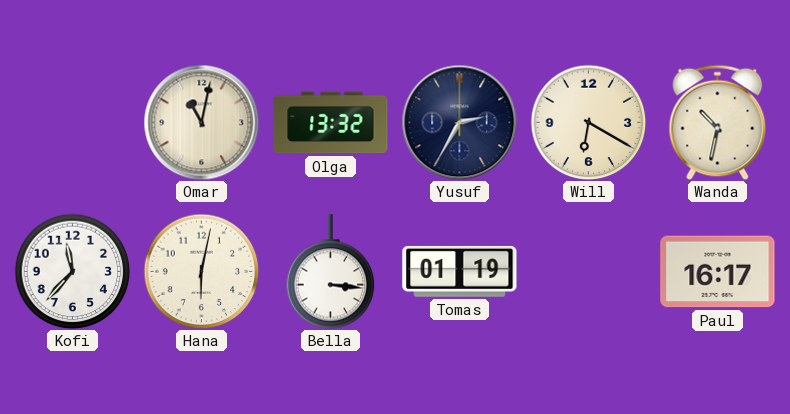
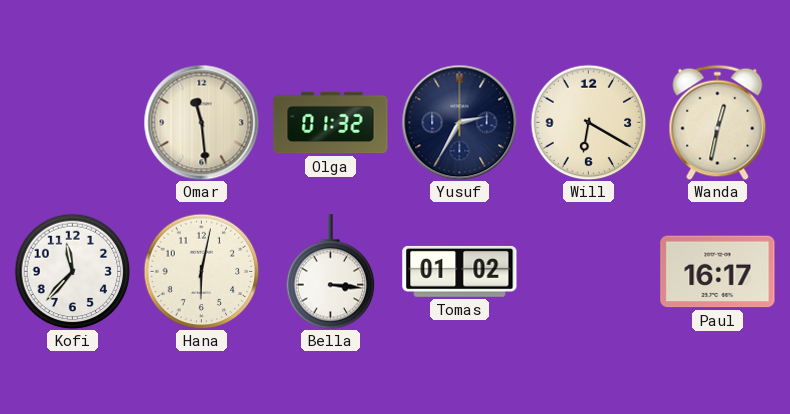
Omar: 11:02 -> 11:29 (201, 122)
Olga: 13:32 -> 01:32 (331, 123)
Wanda: 10:32 -> 12:32 (718, 122)
Tomas: 01:19 -> 01:02 (460, 271)
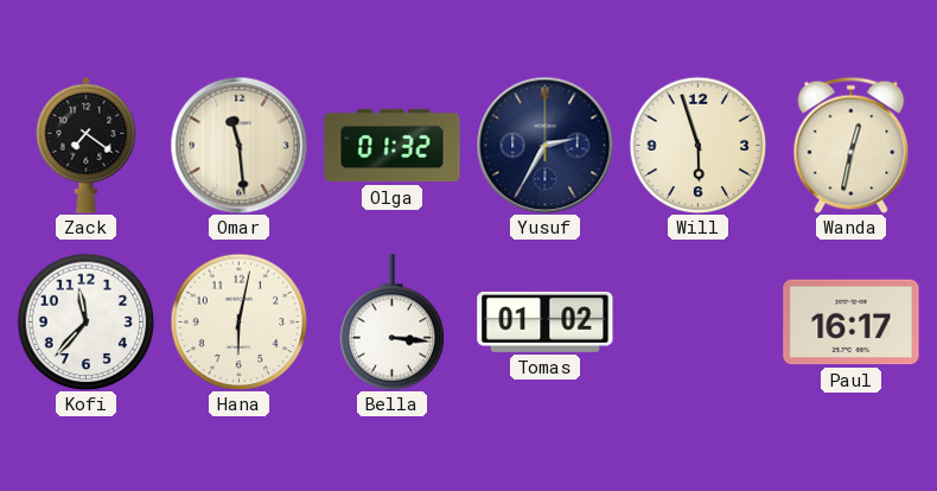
Zack: none -> 7:21 (87, 145)
Will: 6:20 -> 5:57 (697, 145)
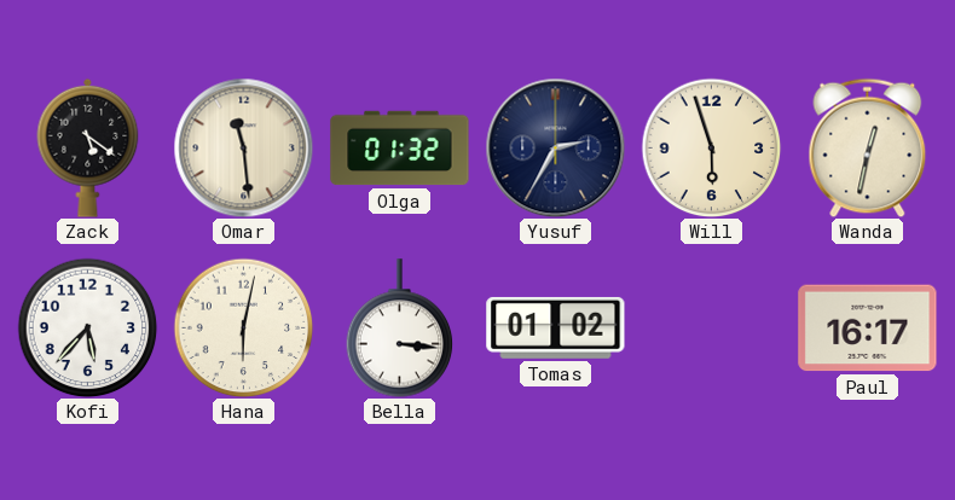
Zack: 7:21 -> 5:21 (88, 147)
Kofi: 11:37 -> 5:37 (87, 327)
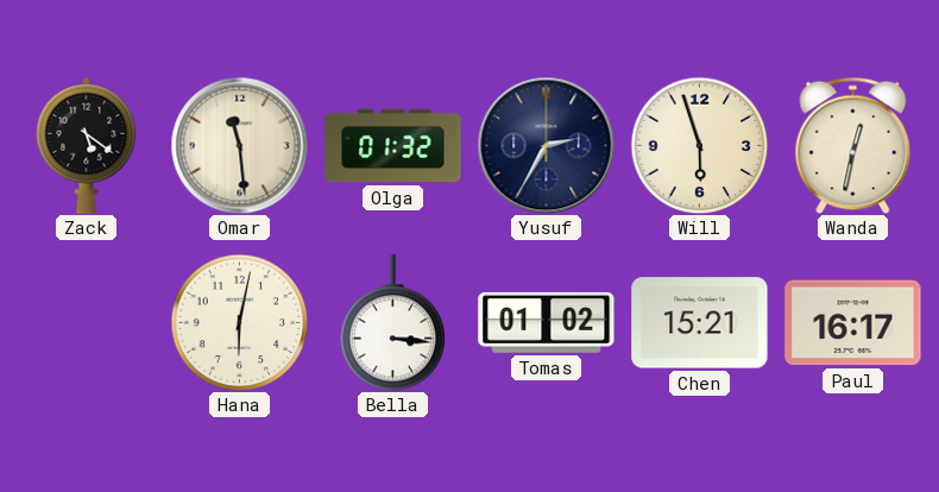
Kofi: 5:37 -> none (87, 327)
Chen: none -> 15:21 (700, 323)
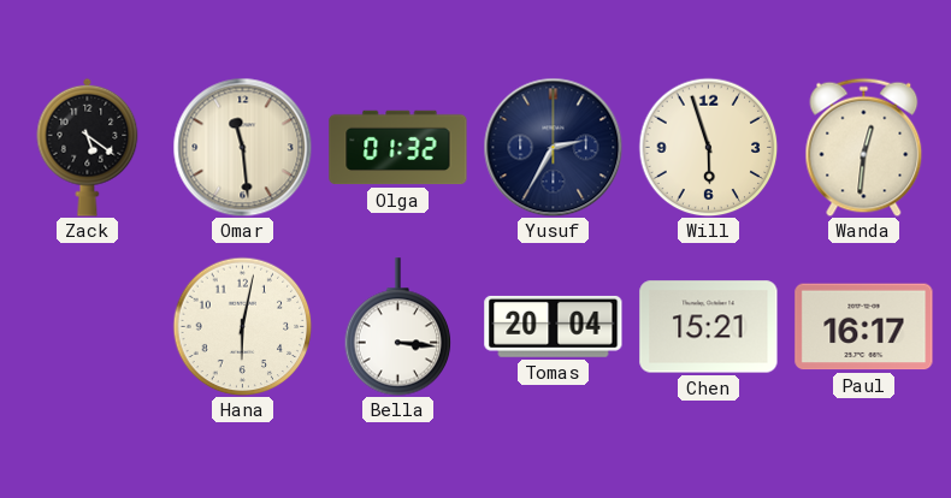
Wanda: 12:32 -> 12:31 (864, 147)
Tomas: 01:02 -> 20:04 (554, 326)
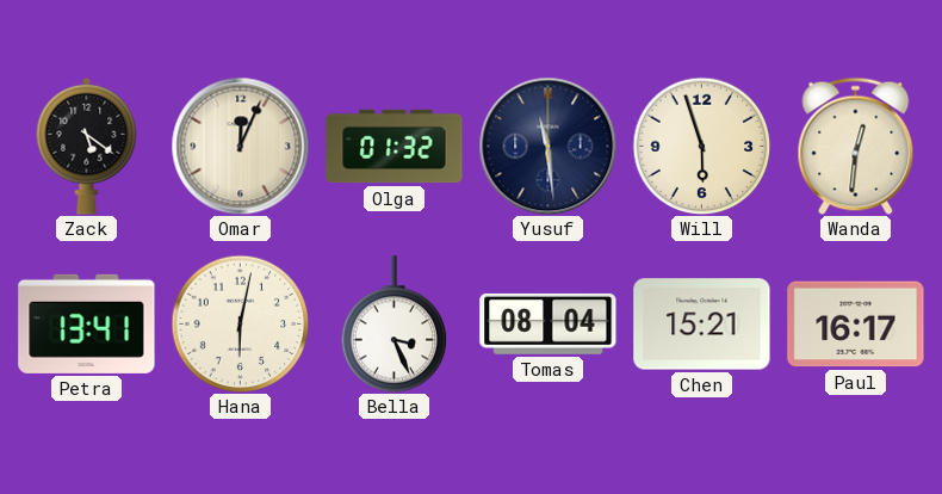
Omar: 11:29 -> 12:04 (240, 146)
Yusuf: 2:35 -> 11:29 (547, 146)
Petra: none -> 13:41 (87, 323)
Bella: 3:16 -> 3:26 (395, 325)
Tomas: 20:04 -> 08:04 (549, 323)
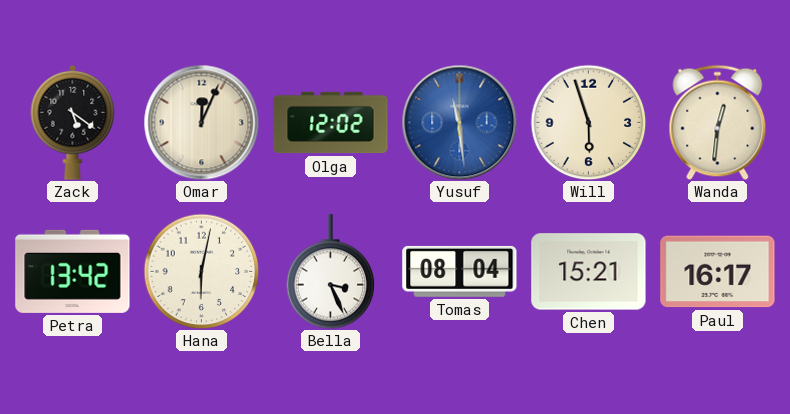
Olga: 01:32 -> 12:02 (331, 123)
Yusuf dial: navy -> blue (459, 122)
Petra: 13:41 -> 13:42 (73, 271)
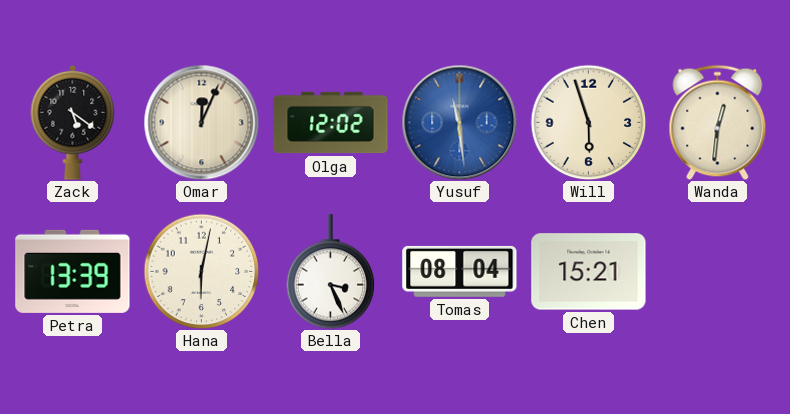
Petra: 13:42 -> 13:39 (73, 271)
Paul: 16:17 -> none (718, 272)
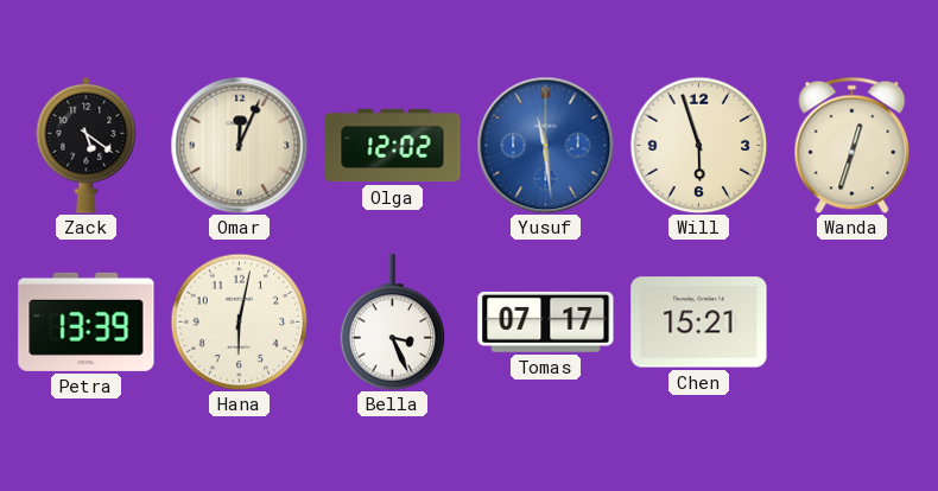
Wanda: 12:31 -> 12:33 (853, 145)
Tomas: 08:04 -> 07:17 (546, 321)
